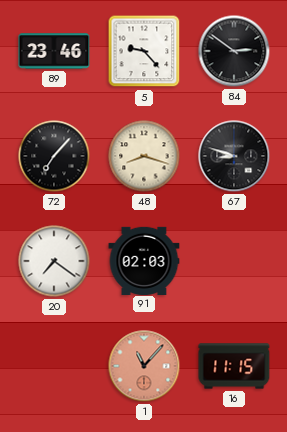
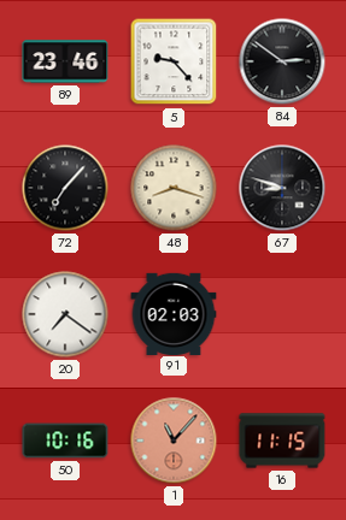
50: none -> 10:16 (65, 441)
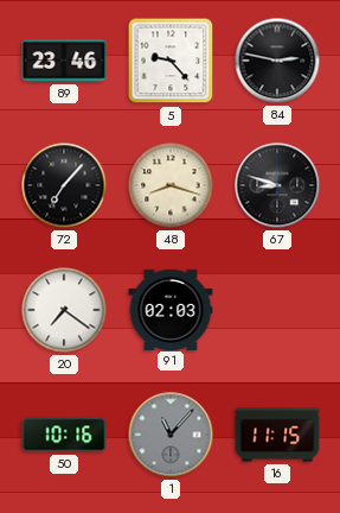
84: 2:51 -> 2:47 (277, 61)
1 dial: salmon -> grey (171, 435)
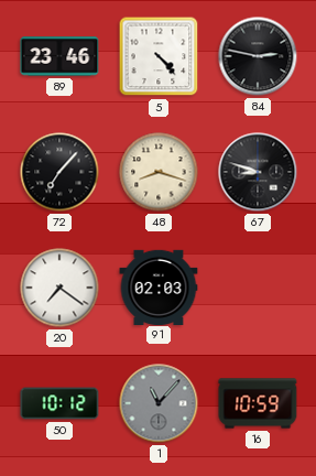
5: 9:23 -> 4:23 (159, 56)
50: 10:16 -> 10:12 (59, 403)
16: 11:15 -> 10:59 (258, 403)
